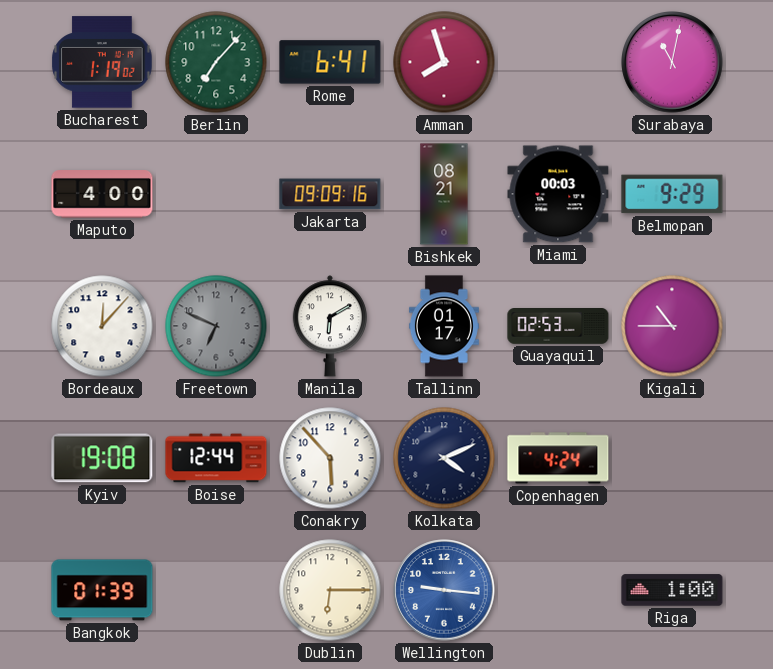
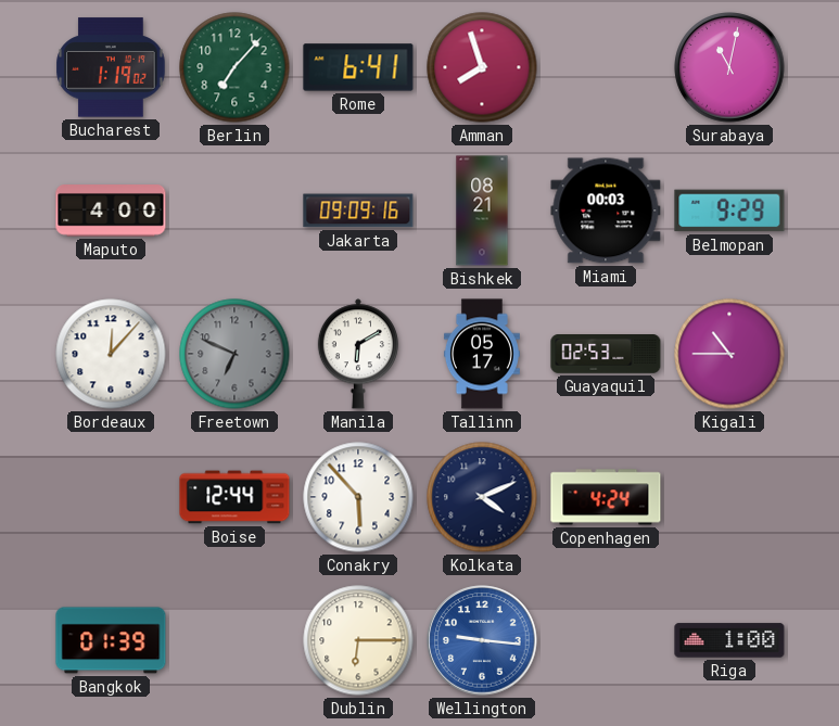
Tallinn: 01:17 -> 05:17 (482, 354)
Kyiv: 19:08 -> none (102, 458)
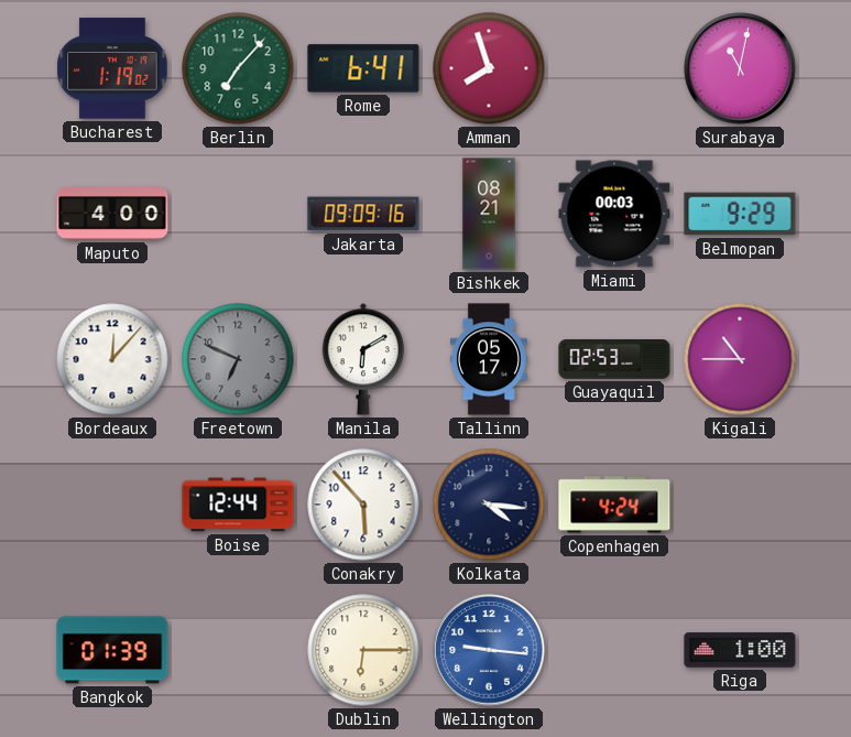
Kolkata: 4:11 -> 4:16 (489, 505)
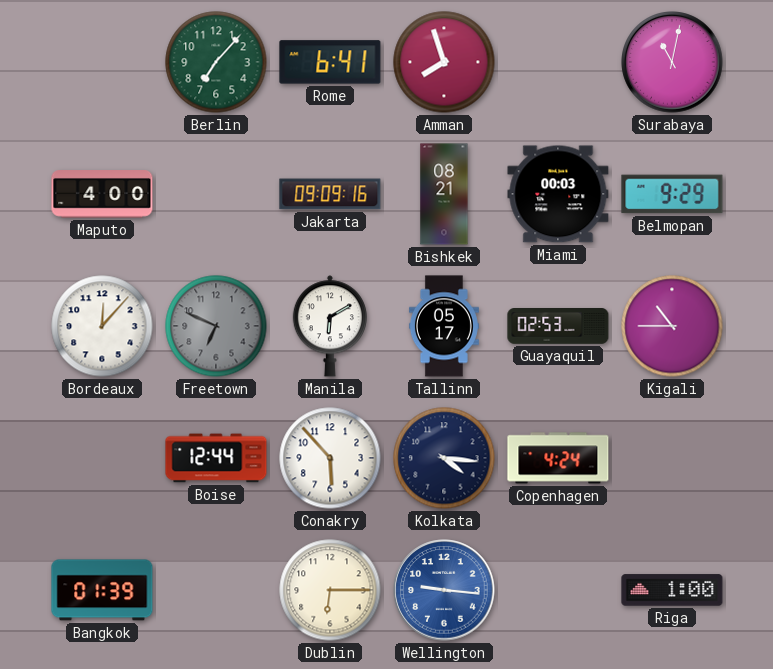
Bucharest: 1:19 -> none (112, 68)
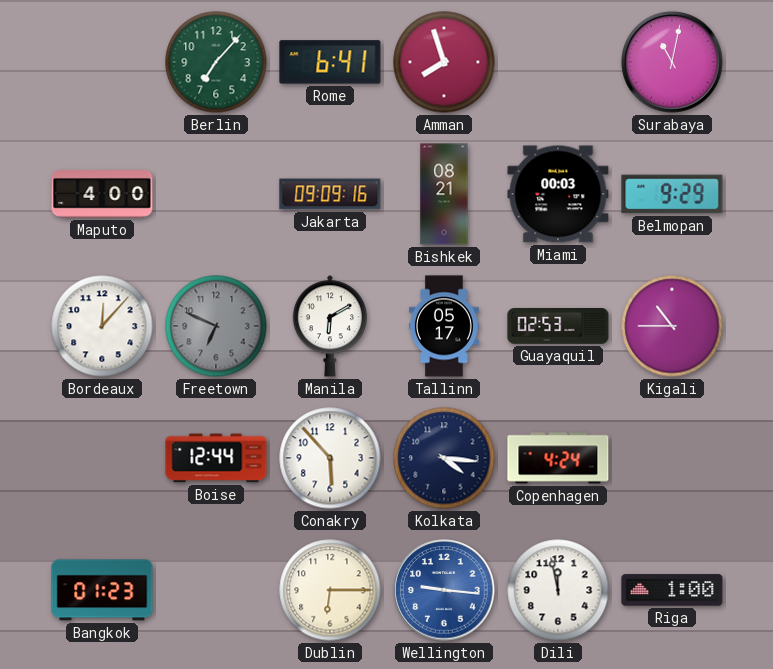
Bangkok: 01:39 -> 01:23 (102, 590)
Dili: none -> 11:58 (558, 590)
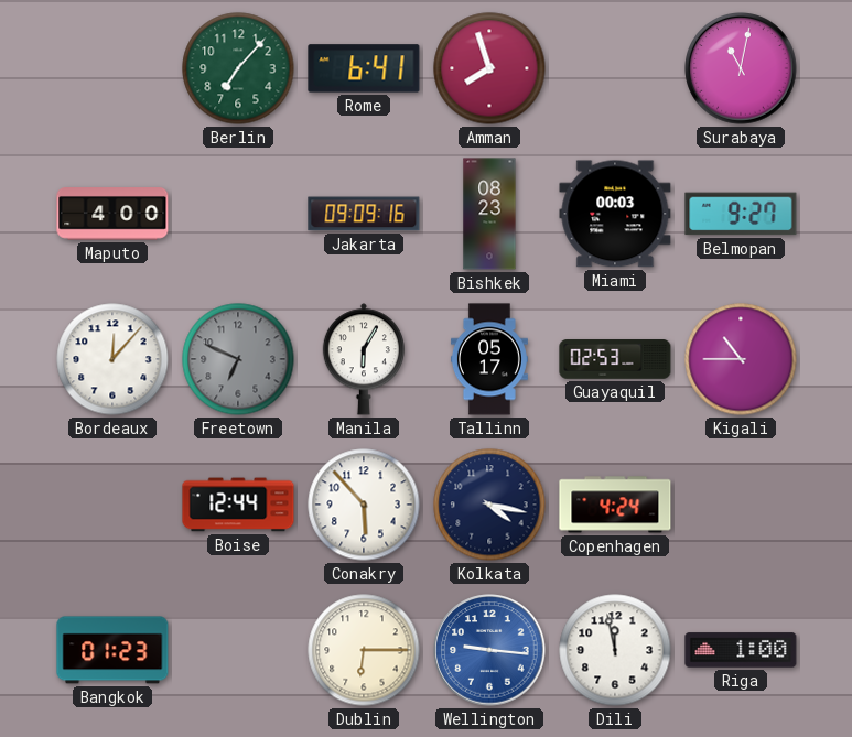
Bishkek: 08:21 -> 08:23 (489, 214)
Belmopan: 9:29 -> 9:27 (741, 214)
Manila: 6:10 -> 6:05 (364, 359)
Kolkata: 4:16 -> 4:17 (489, 505)
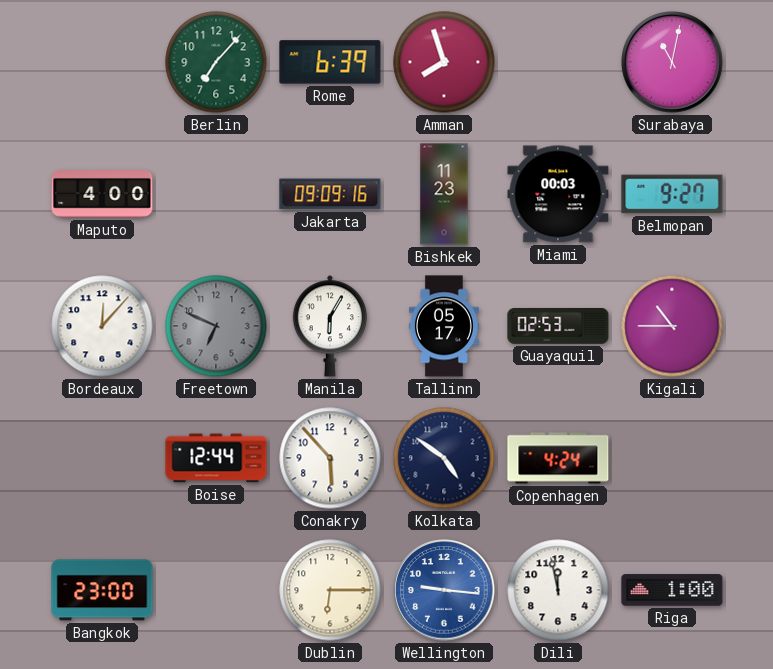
Rome: 6:41 -> 6:39 (330, 62)
Bishkek: 08:23 -> 11:23 (444, 194)
Kolkata: 4:17 -> 4:51 (444, 458)
Bangkok: 01:23 -> 23:00 (102, 590)
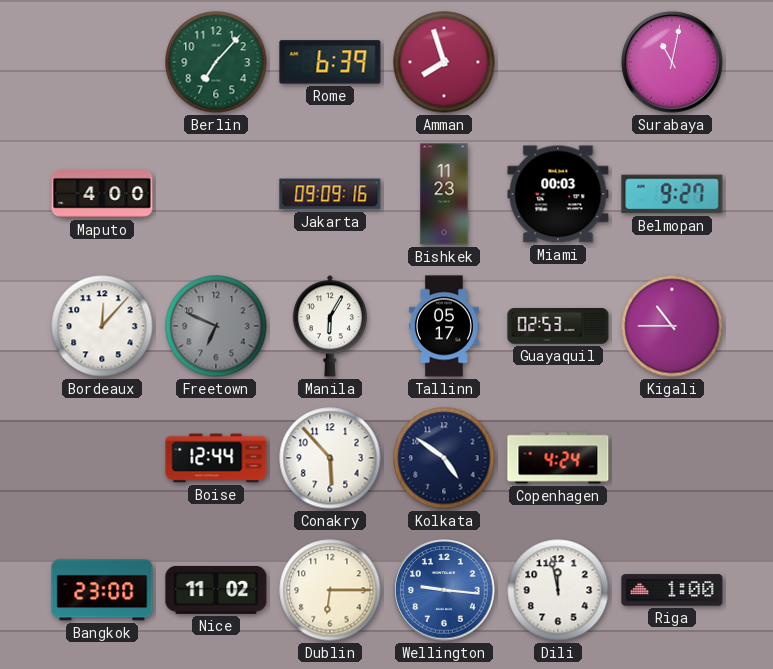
Nice: none -> 11:02 (216, 590)
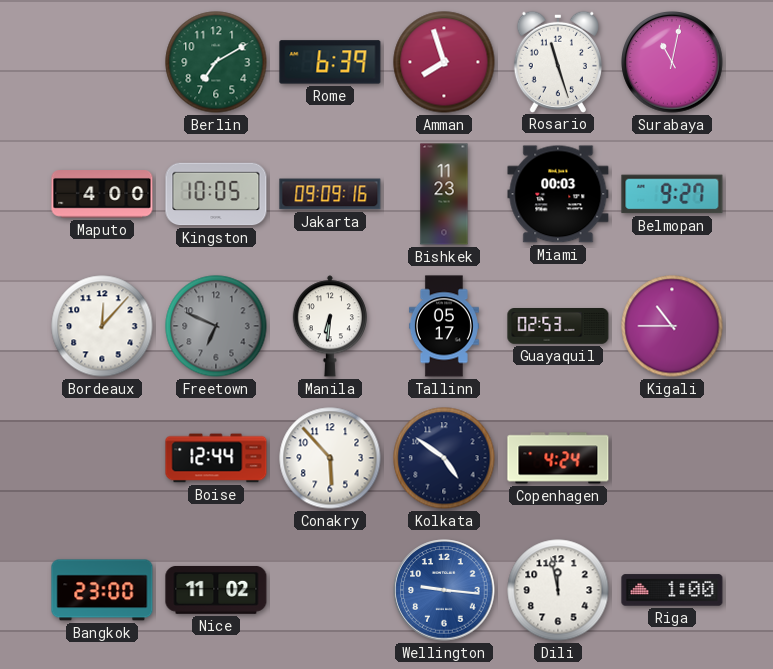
Berlin: 7:07 -> 7:10 (216, 62)
Rosario: none -> 11:27 (558, 61)
Kingston: none -> 10:05 (216, 194)
Manila: 6:05 -> 6:31 (330, 326)
Dublin: 6:15 -> none (330, 590)
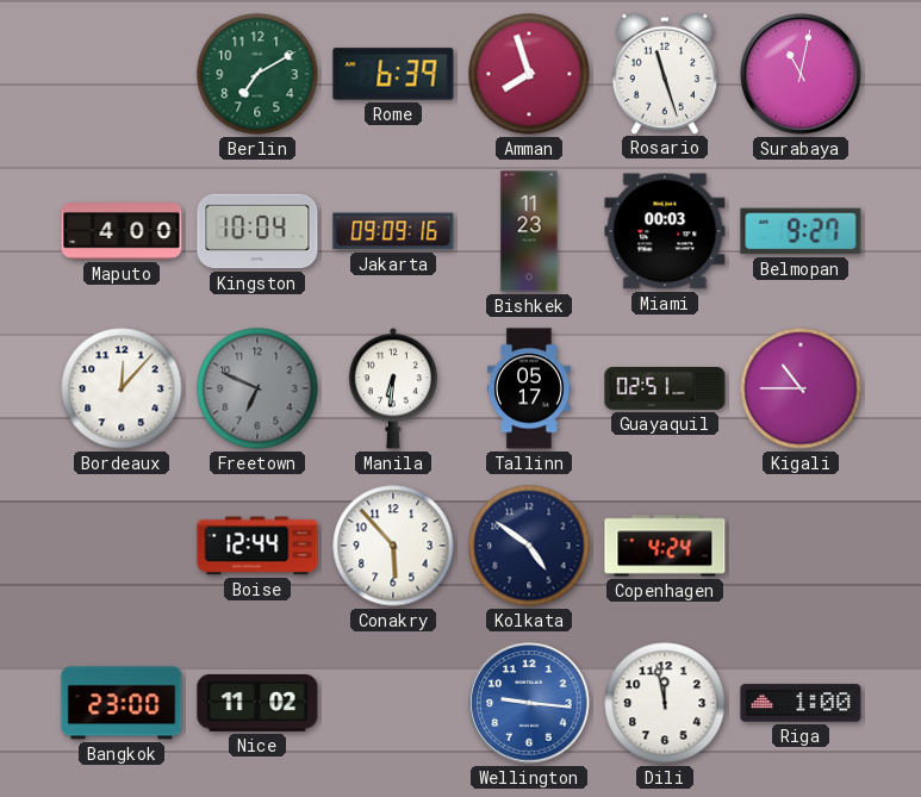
Kingston: 10:05 -> 10:04 (257, 231)
Guayaquil: 02:53 -> 02:51 (665, 390)
